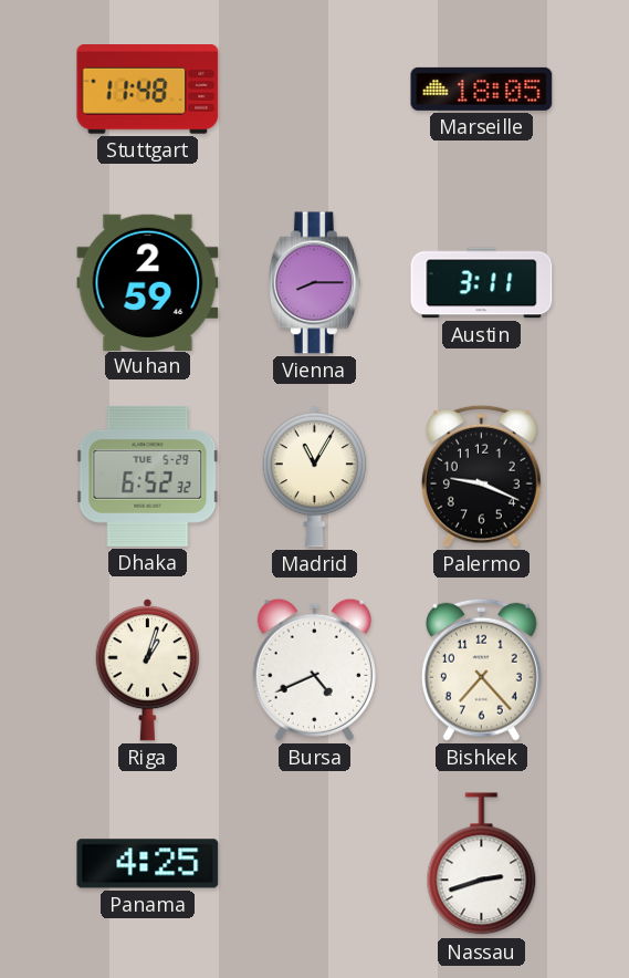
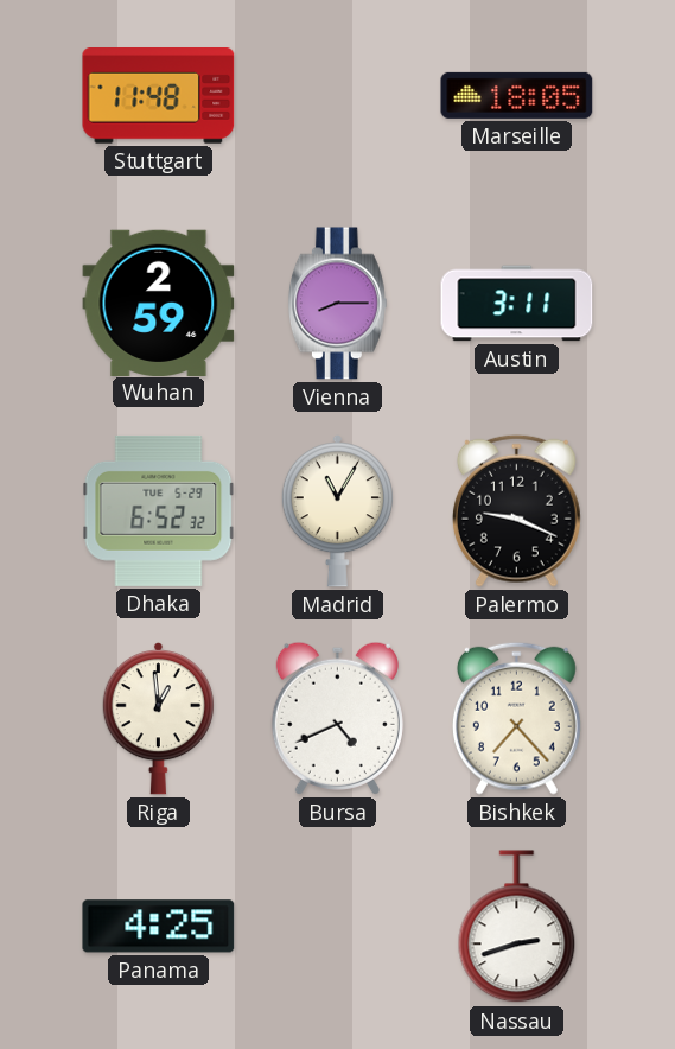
Riga: 1:03 -> 12:59 (158, 719)
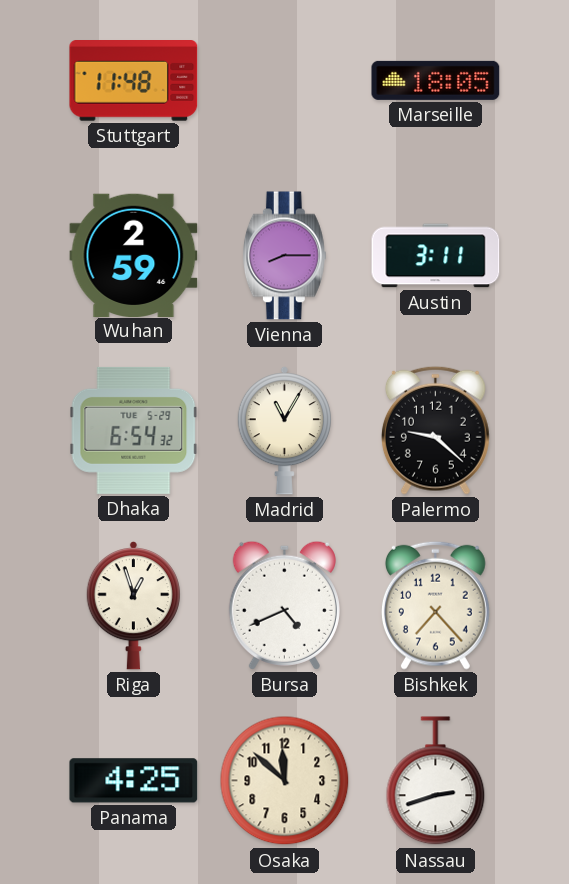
Dhaka: 6:52 -> 6:54 (134, 430)
Palermo: 9:19 -> 9:22 (435, 430)
Riga: 12:59 -> 12:57 (133, 606)
Osaka: none -> 11:52 (285, 781)
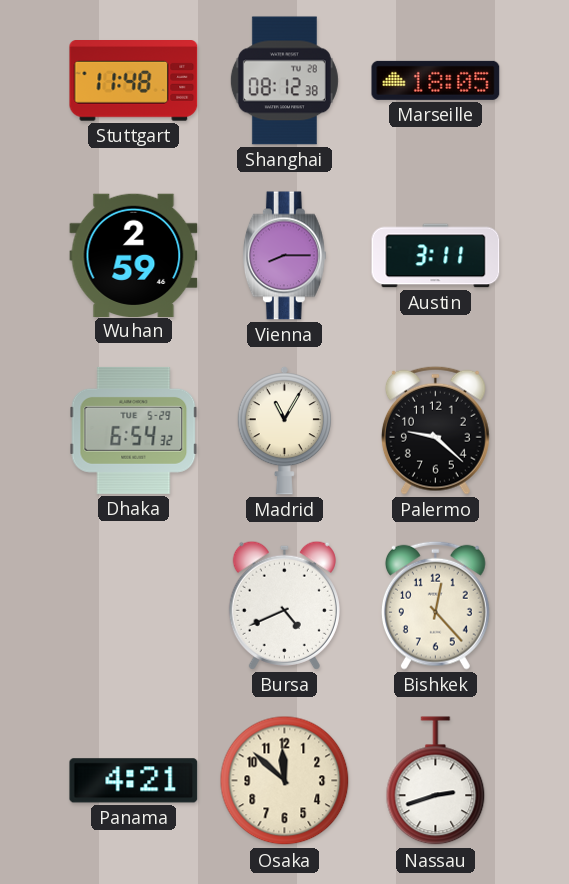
Shanghai: none -> 08:12 (284, 81)
Riga: 12:57 -> none (133, 606)
Bishkek: 7:23 -> 12:23 (435, 605)
Panama: 4:25 -> 4:21 (134, 781)
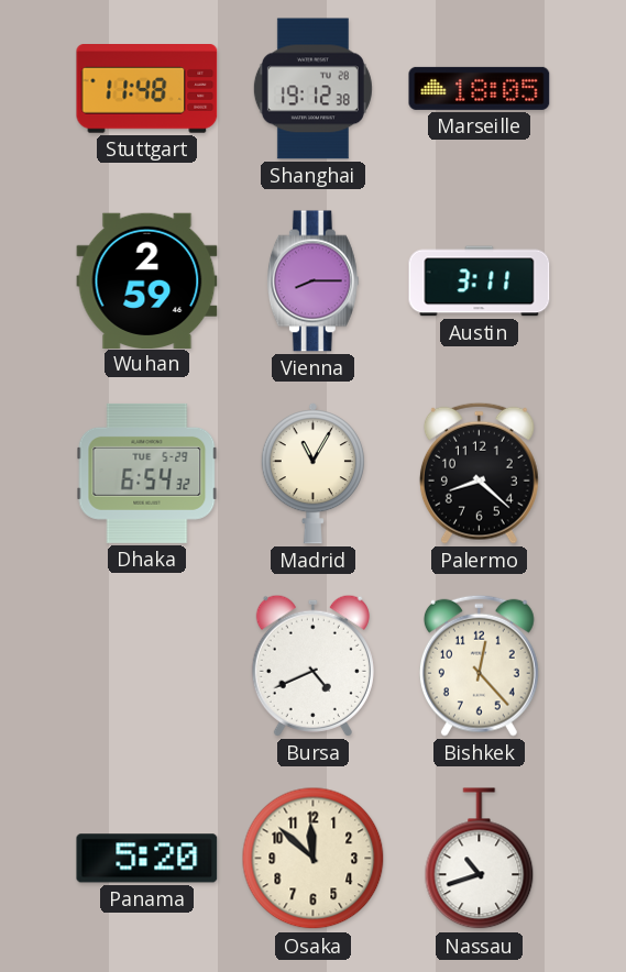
Shanghai: 08:12 -> 19:12 (312, 89)
Palermo: 9:22 -> 8:22 (479, 473)
Panama: 4:21 -> 5:20 (147, 859)
Nassau: 2:42 -> 10:42 (480, 859)
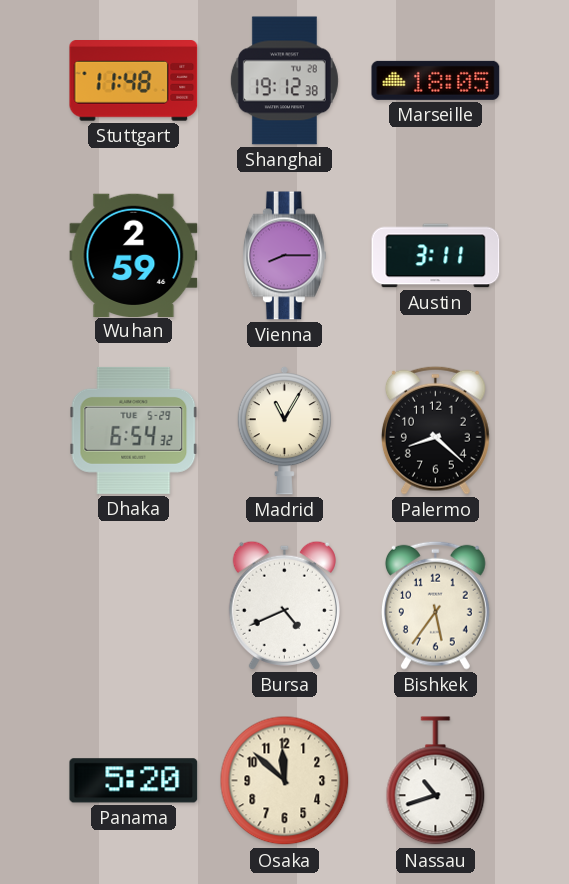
Bishkek: 12:23 -> 5:36 (435, 605)
